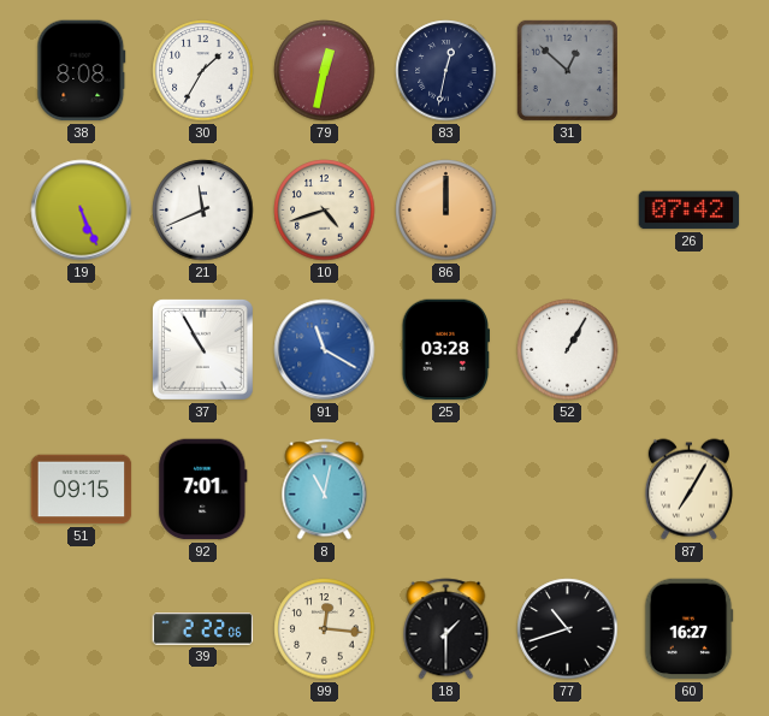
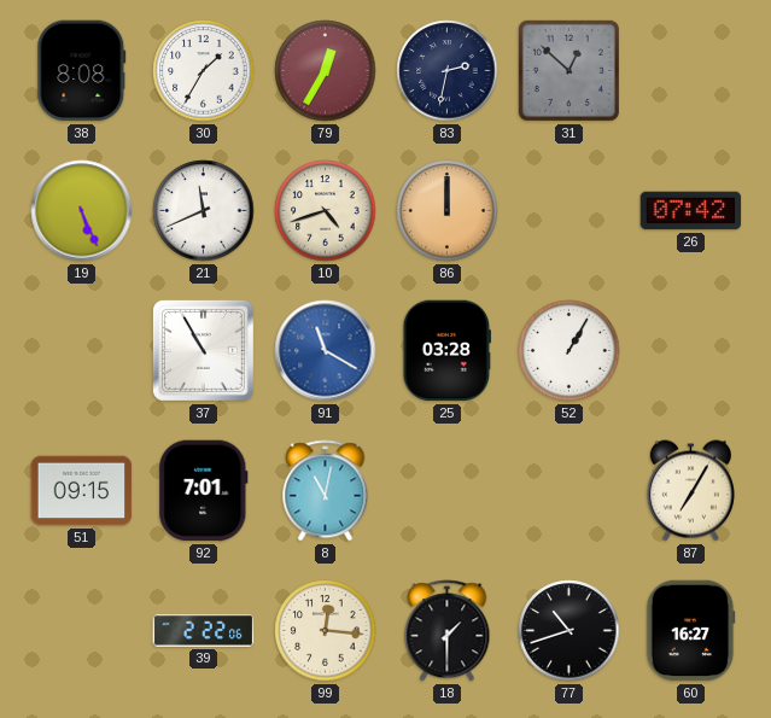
79: 12:32 -> 12:35 (326, 71)
83: 12:32 -> 2:32 (448, 71)
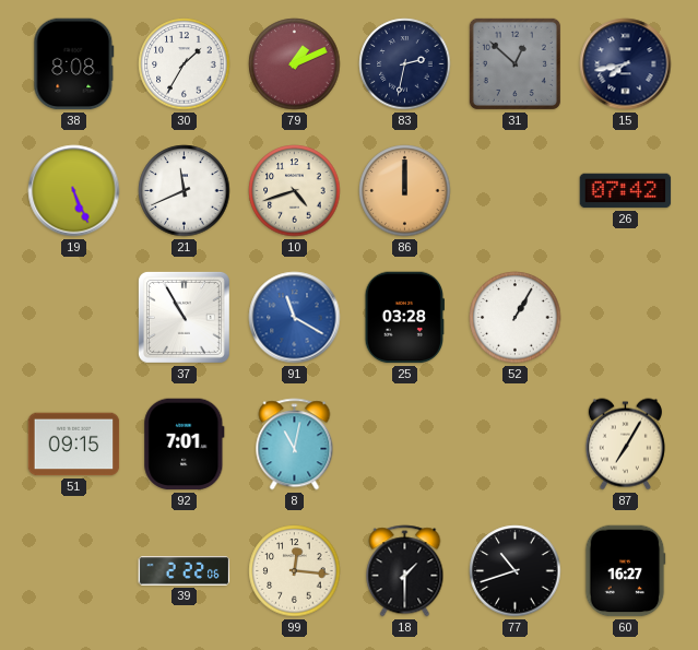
79: 12:35 -> 1:11 (295, 64)
15: none -> 7:43 (626, 64)
